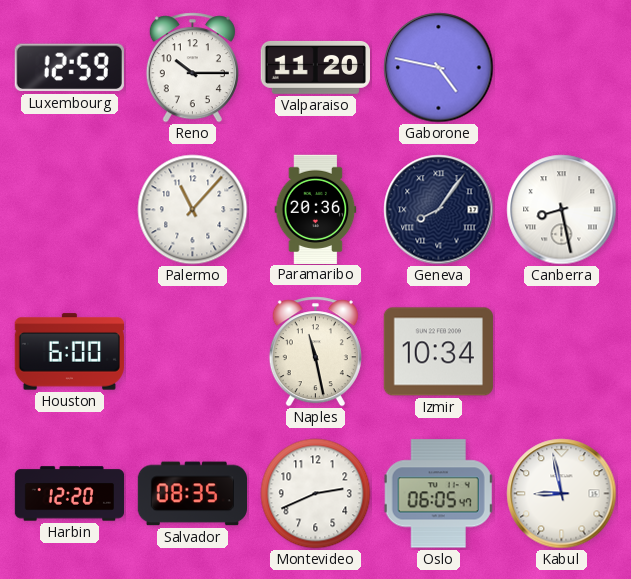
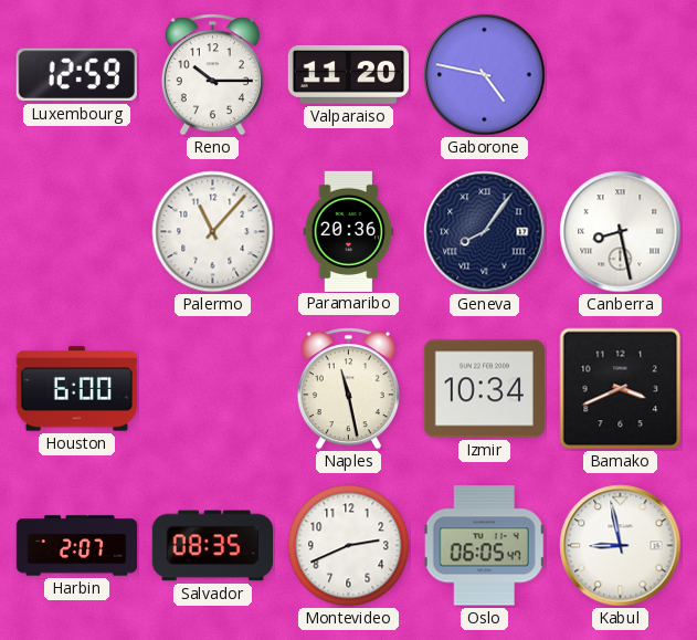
Bamako: none -> 3:41 (621, 389)
Harbin: 12:20 -> 2:07 (77, 546)
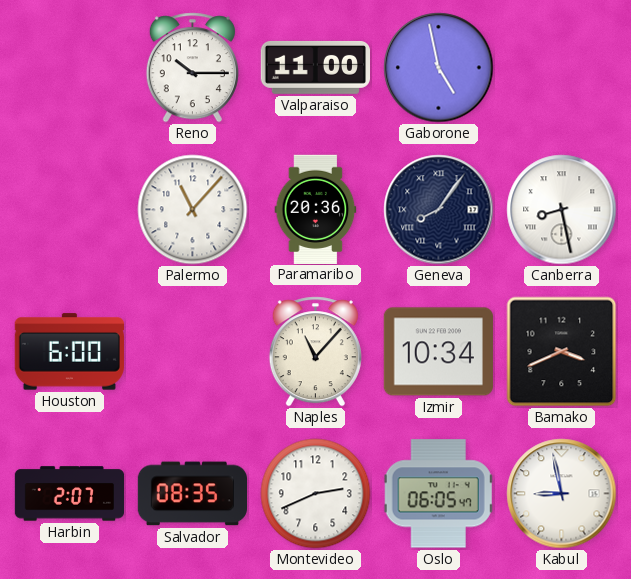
Luxembourg: 12:59 -> none (76, 75)
Valparaiso: 11:20 -> 11:00 (315, 68)
Gaborone: 4:47 -> 4:58 (439, 68)
Naples: 11:28 -> 11:07 (315, 352)
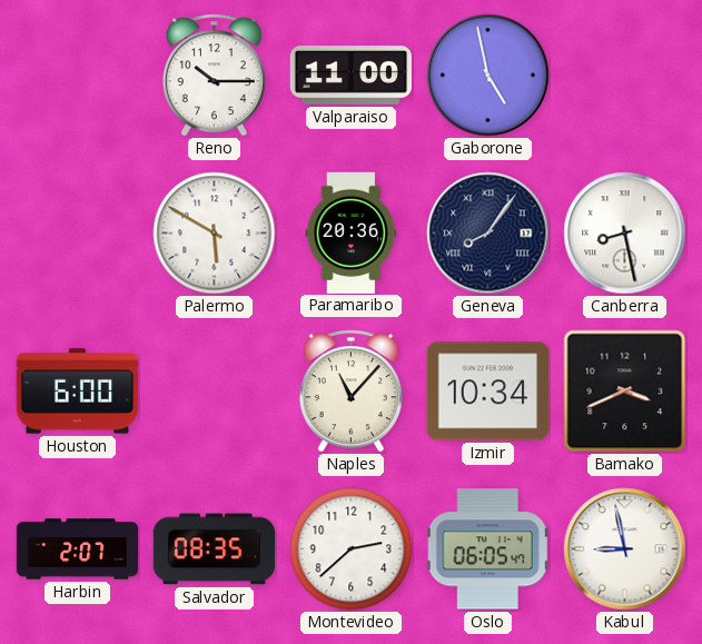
Palermo: 11:07 -> 5:50 (215, 234)
Montevideo: 2:41 -> 2:38 (352, 549)
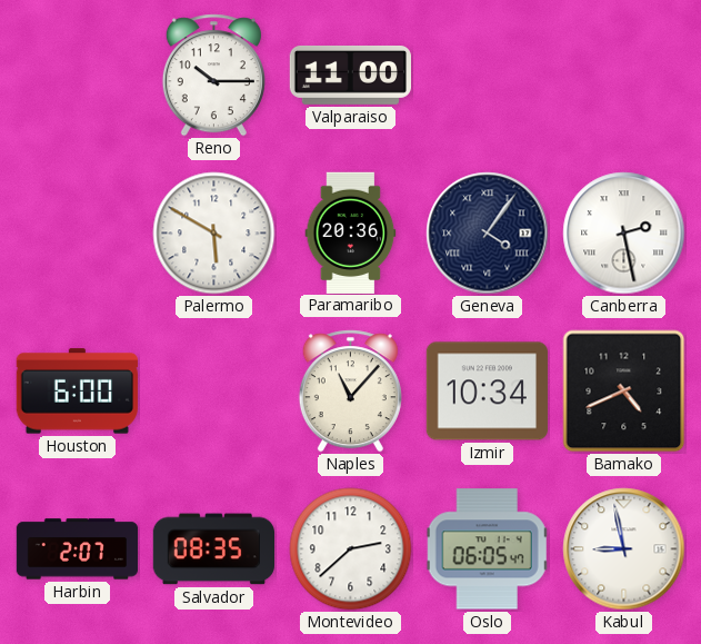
Gaborone: 4:58 -> none (488, 76)
Geneva: 8:06 -> 4:06 (488, 234)
Canberra: 8:28 -> 2:28 (624, 234)
Bamako: 3:41 -> 4:41 (624, 392)
